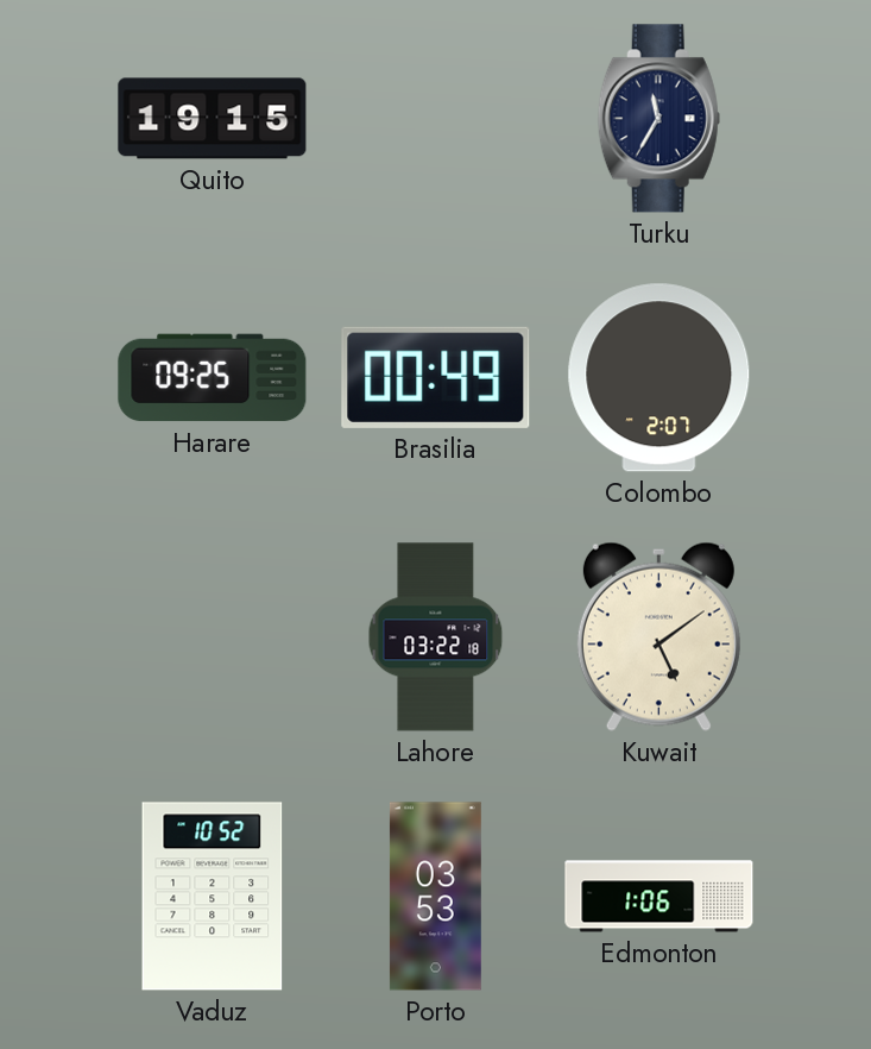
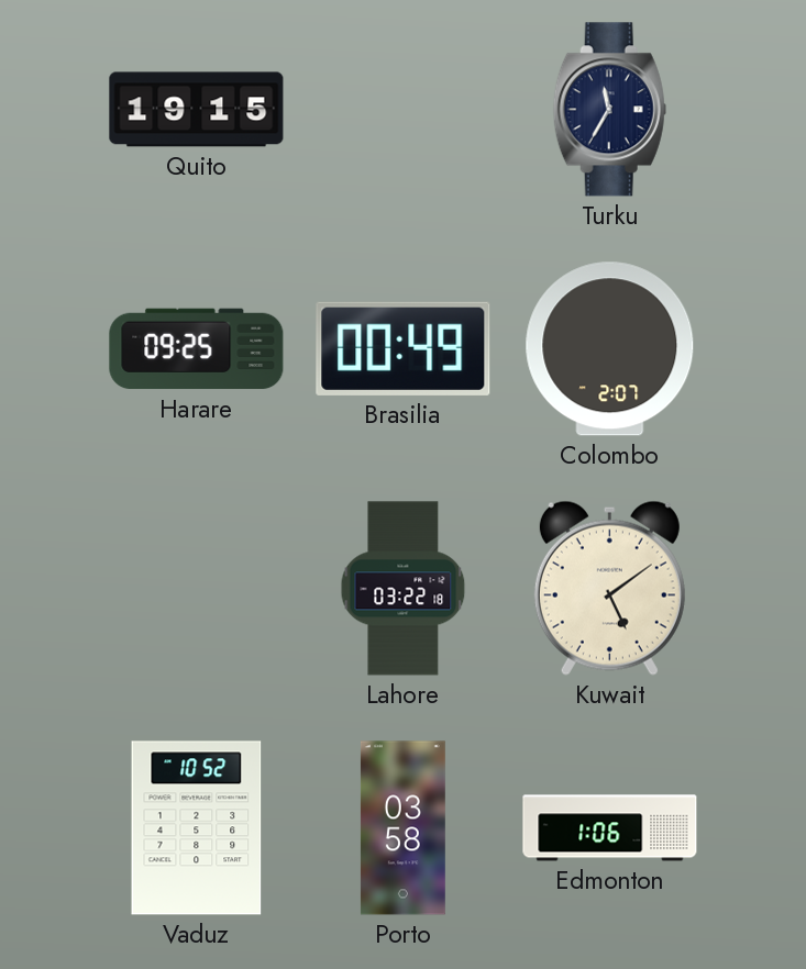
Porto: 03:53 -> 03:58 (402, 828)
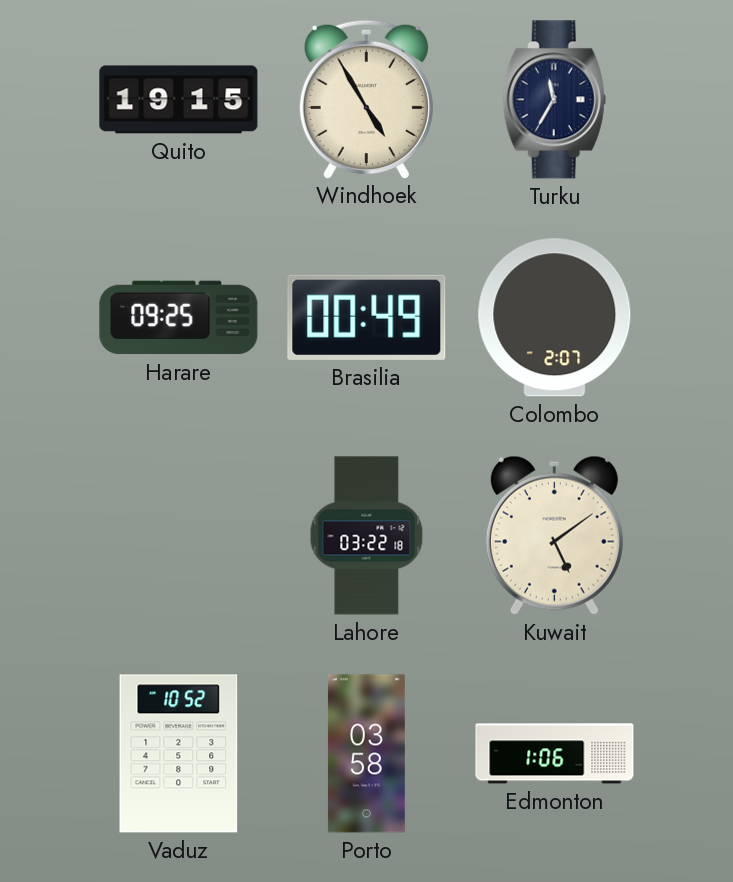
Windhoek: none -> 4:55 (366, 99)
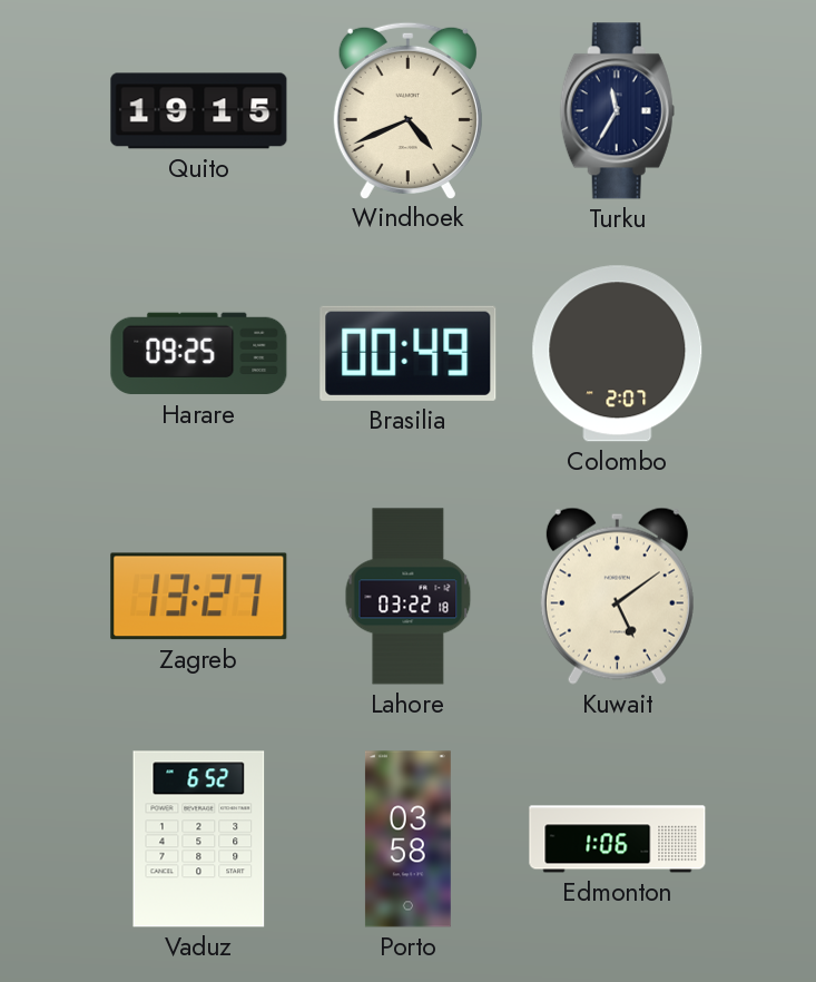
Windhoek: 4:55 -> 4:41 (407, 110)
Zagreb: none -> 13:27 (199, 597)
Vaduz: 10:52 -> 6:52 (199, 839)
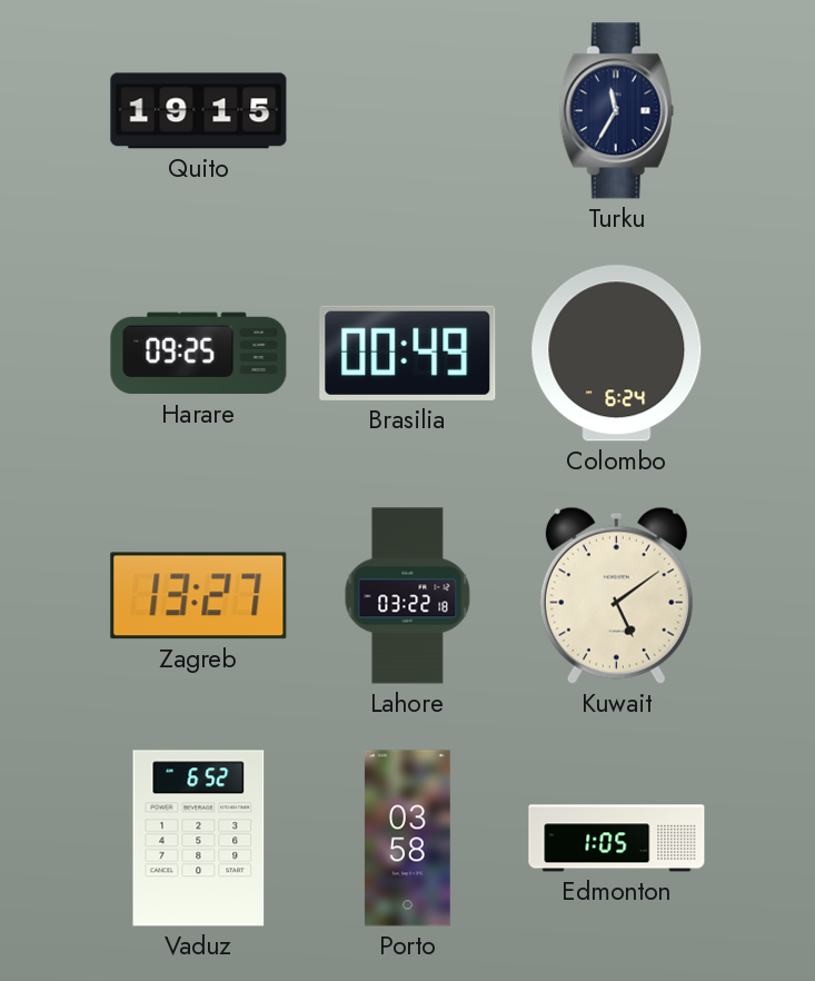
Windhoek: 4:41 -> none (407, 110)
Colombo: 2:07 -> 6:24 (617, 354)
Edmonton: 1:06 -> 1:05 (617, 839)
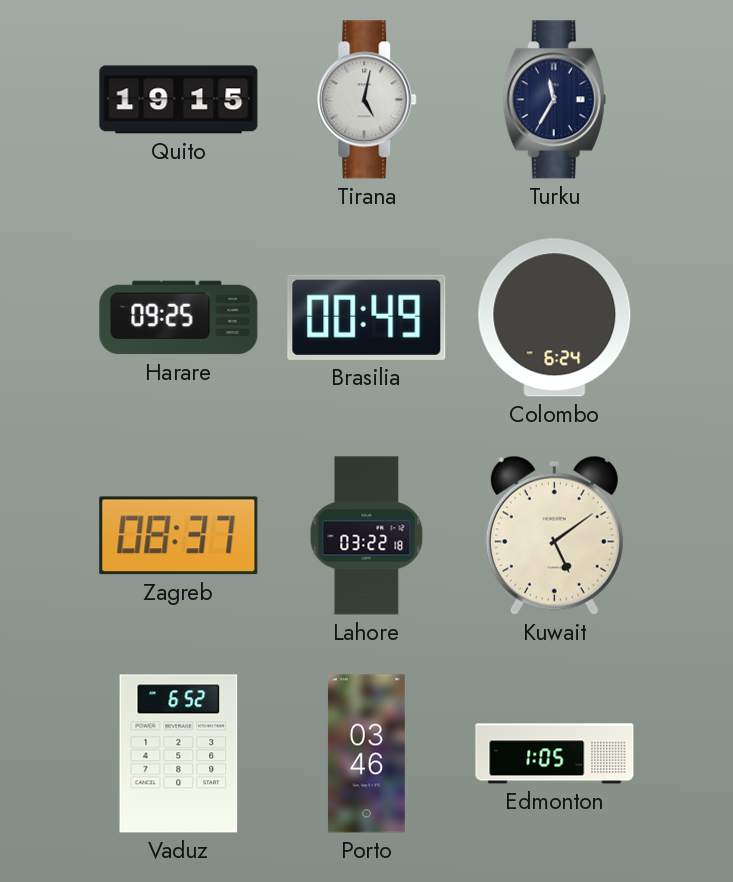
Tirana: none -> 5:02 (367, 100)
Zagreb: 13:27 -> 08:37 (179, 536)
Porto: 03:58 -> 03:46 (366, 754)
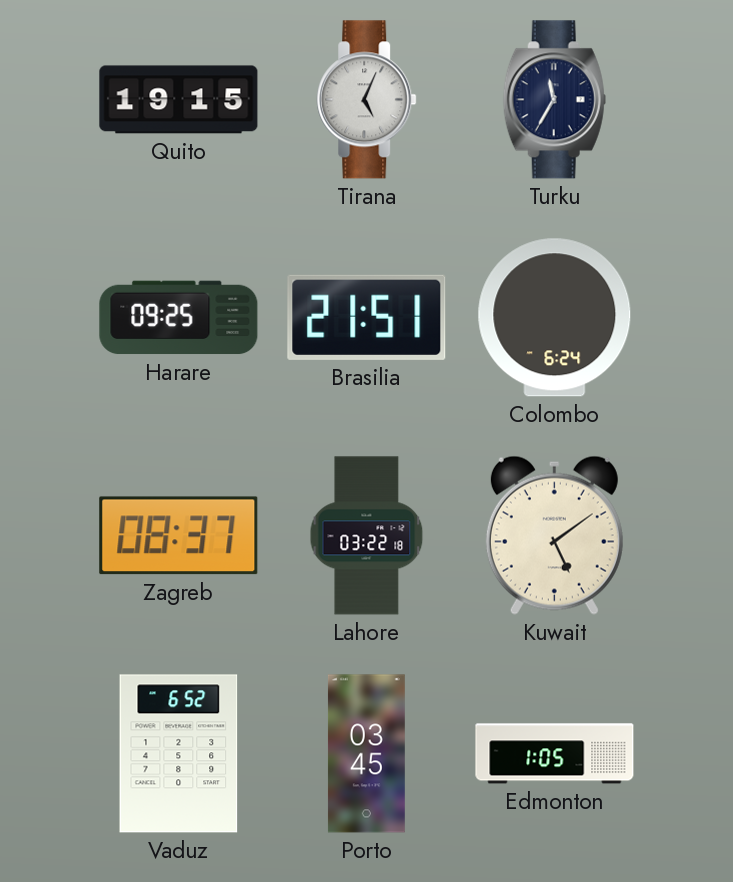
Tirana: 5:02 -> 5:04 (367, 100)
Brasilia: 00:49 -> 21:51 (367, 317)
Porto: 03:46 -> 03:45 (366, 754)
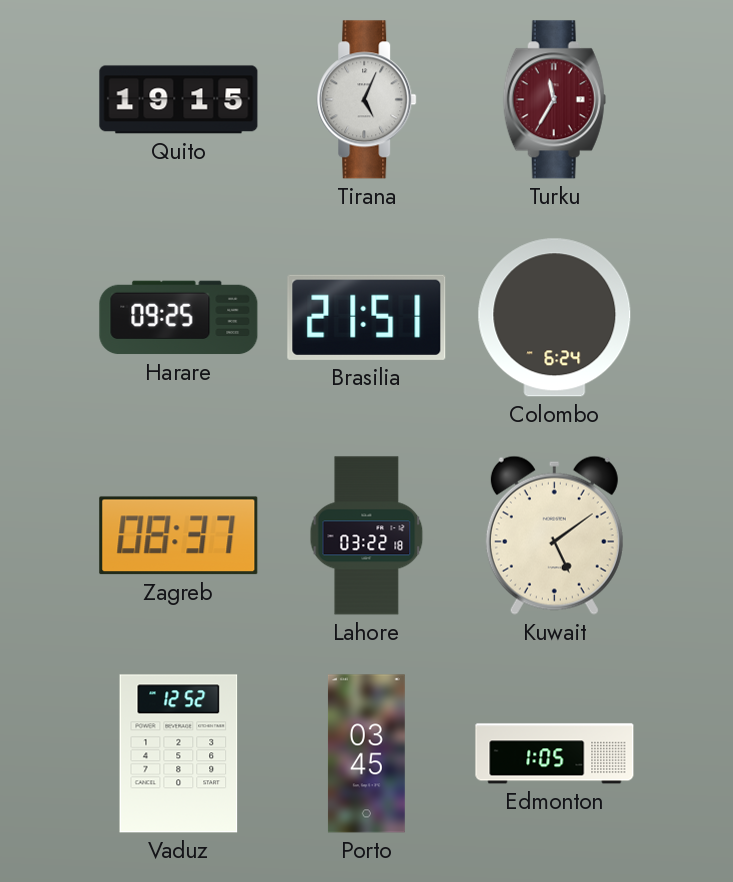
Turku dial: navy -> burgundy (554, 100)
Vaduz: 6:52 -> 12:52 (179, 754)
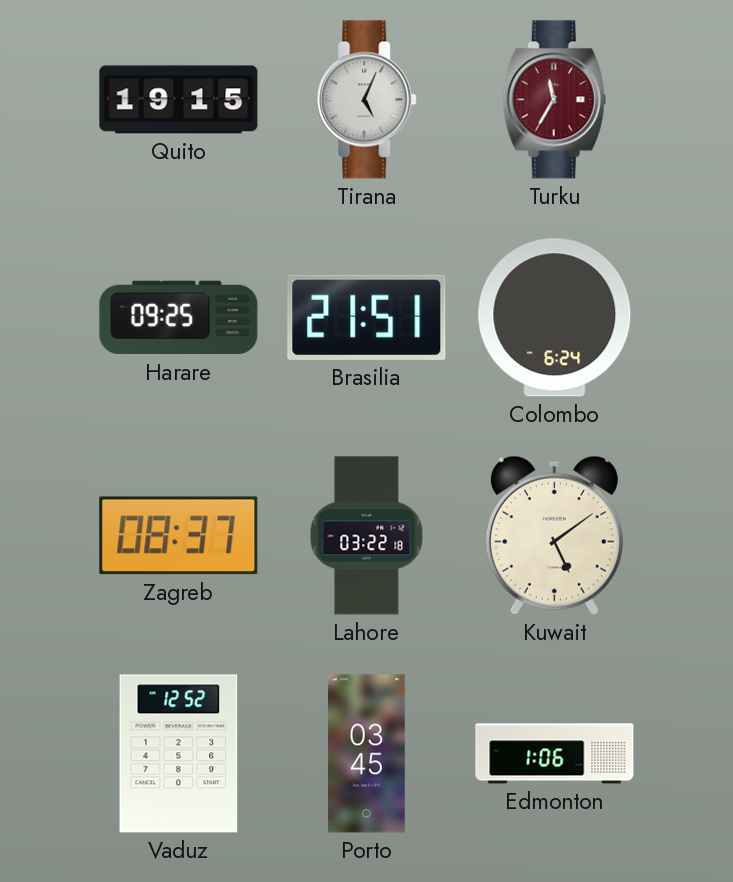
Edmonton: 1:05 -> 1:06 (555, 754)
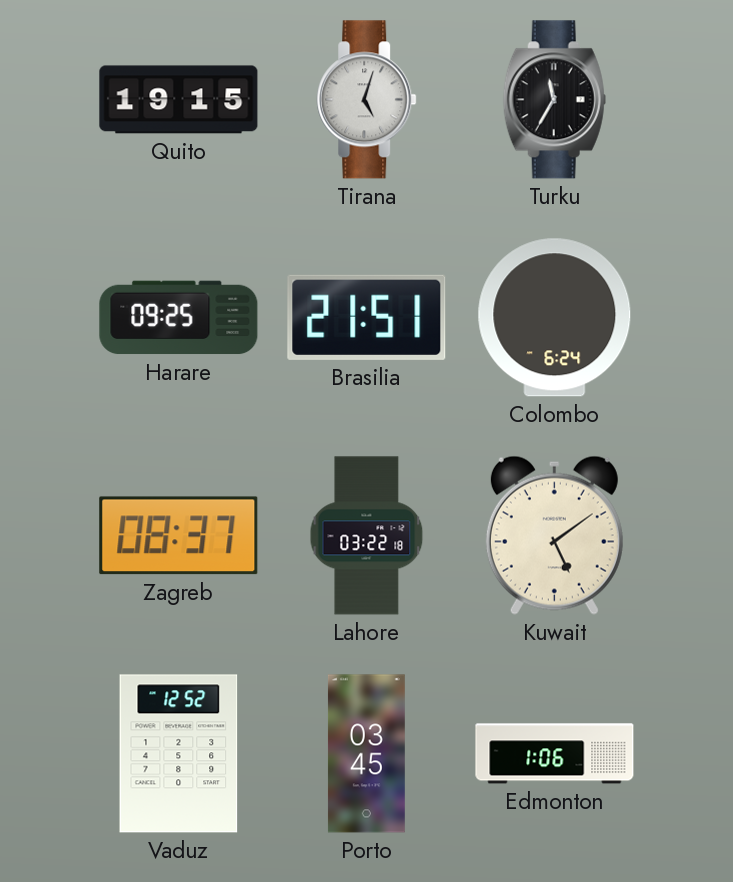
Tirana: 5:04 -> 5:03 (367, 100)
Turku dial: burgundy -> black (554, 100)
